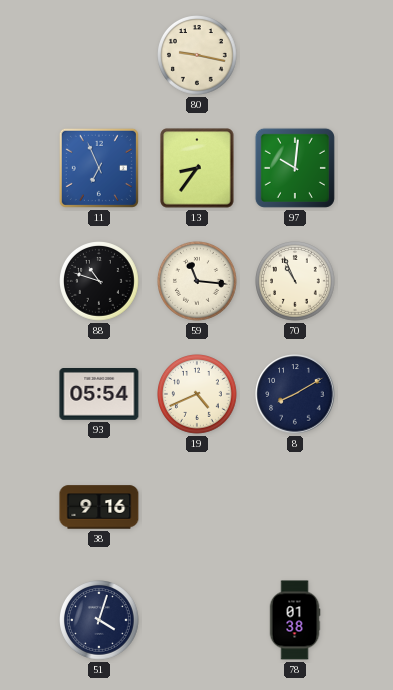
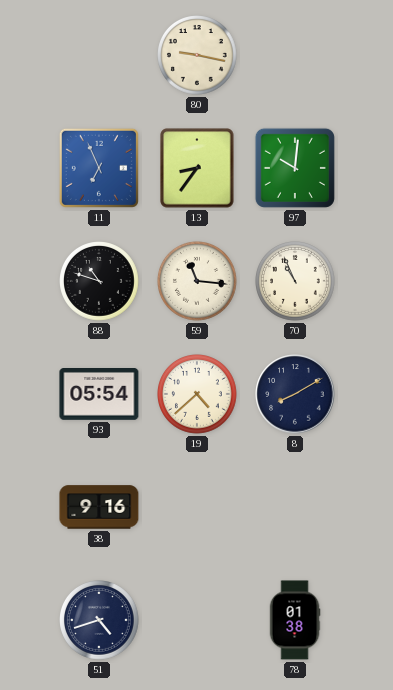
19: 4:41 -> 4:38 (198, 395)
51: 4:03 -> 4:42 (100, 621)
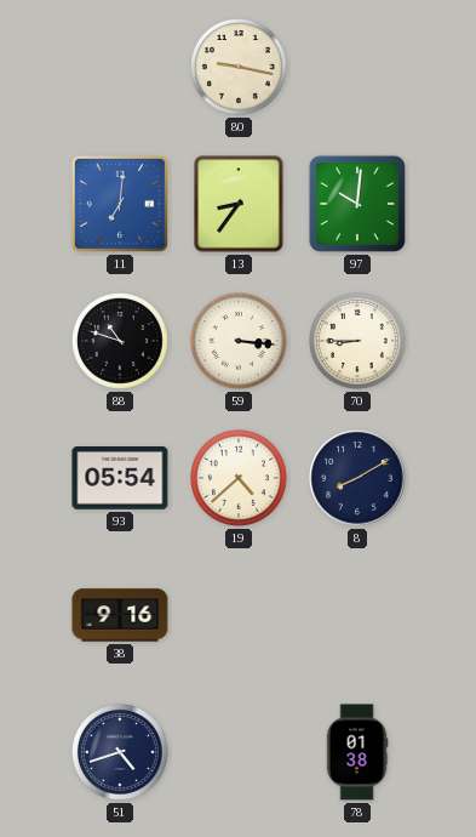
11: 6:56 -> 7:01 (120, 204)
59: 11:16 -> 3:16 (240, 342)
70: 10:56 -> 8:45 (359, 342)
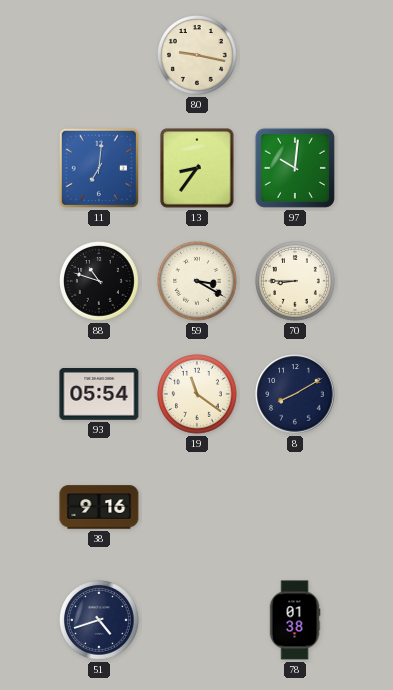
59: 3:16 -> 3:20 (198, 282)
19: 4:38 -> 11:21 (198, 395)
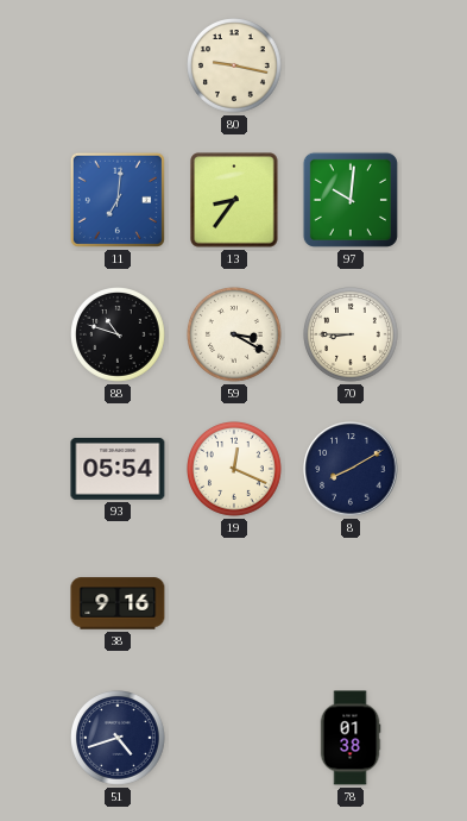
19: 11:21 -> 12:19 (235, 470)
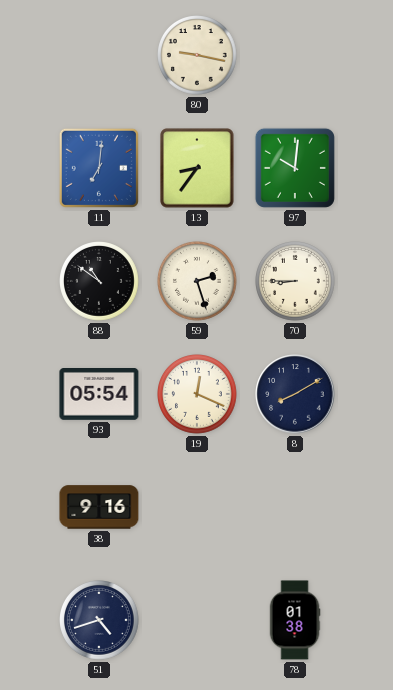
88: 10:48 -> 10:51 (100, 282)
59: 3:20 -> 2:27 (198, 282)
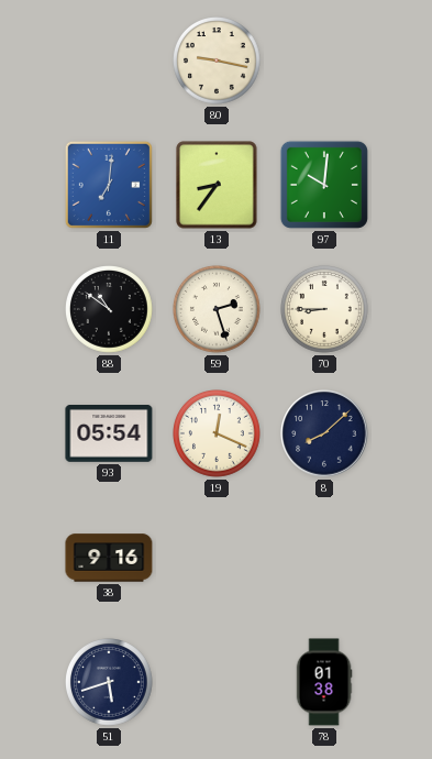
8: 8:10 -> 8:08 (324, 433)
51: 4:42 -> 5:42 (110, 683)
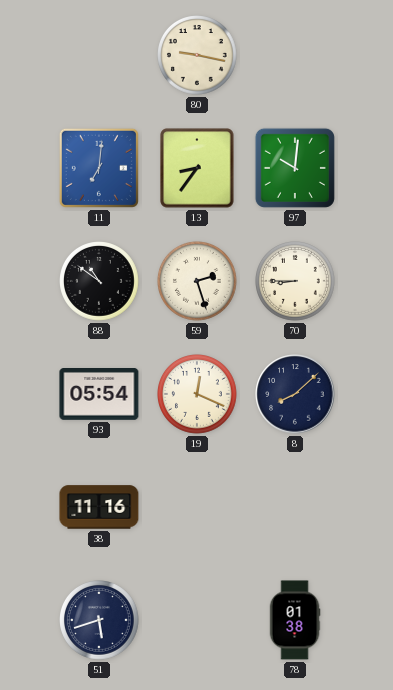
38: 9:16 -> 11:16 (99, 507)
